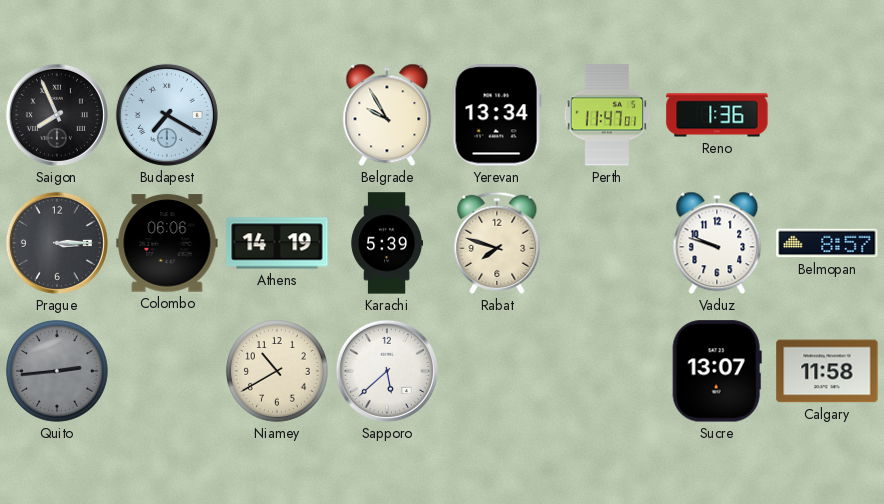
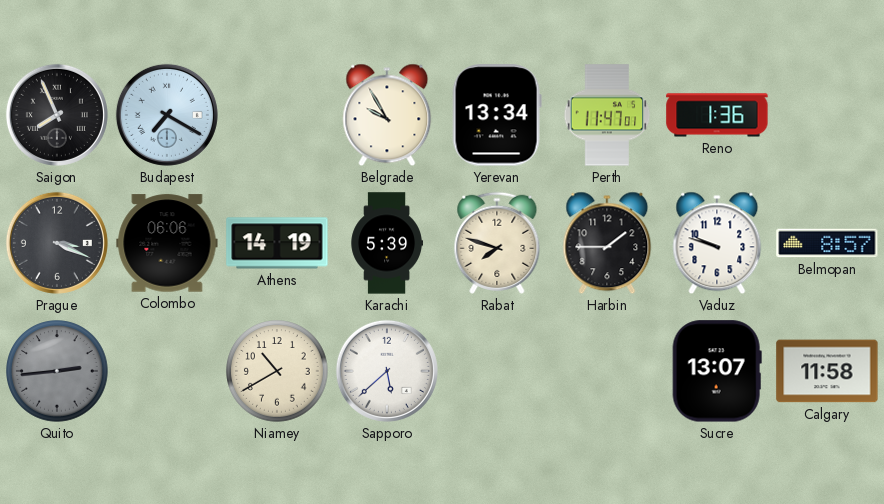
Prague: 3:15 -> 3:19 (57, 243)
Harbin: none -> 1:45 (607, 243)
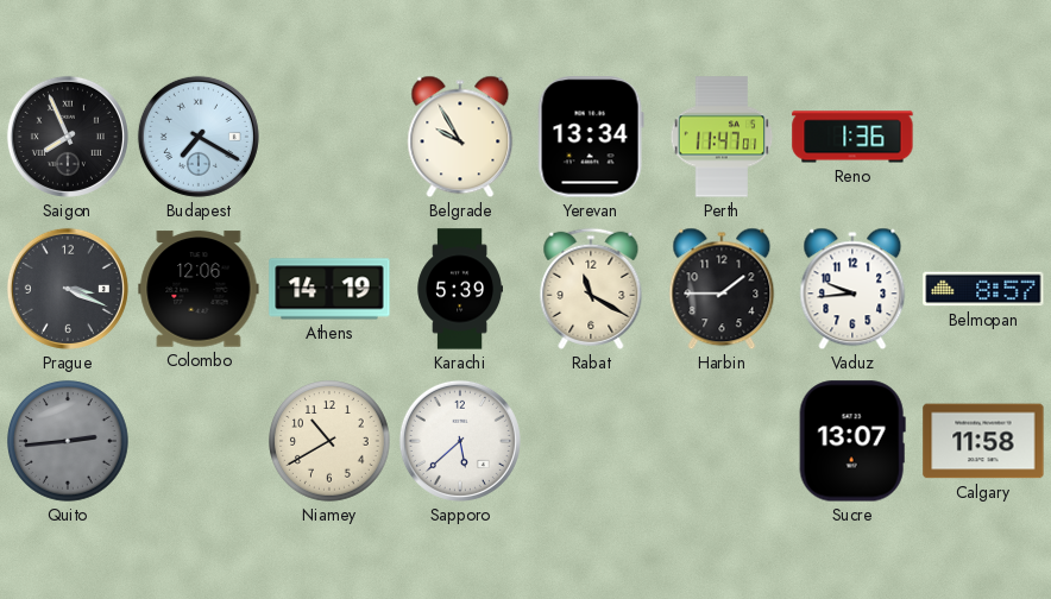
Colombo: 06:06 -> 12:06 (199, 289)
Rabat: 7:48 -> 11:20 (591, 289)
Vaduz: 9:48 -> 9:44 (852, 289)
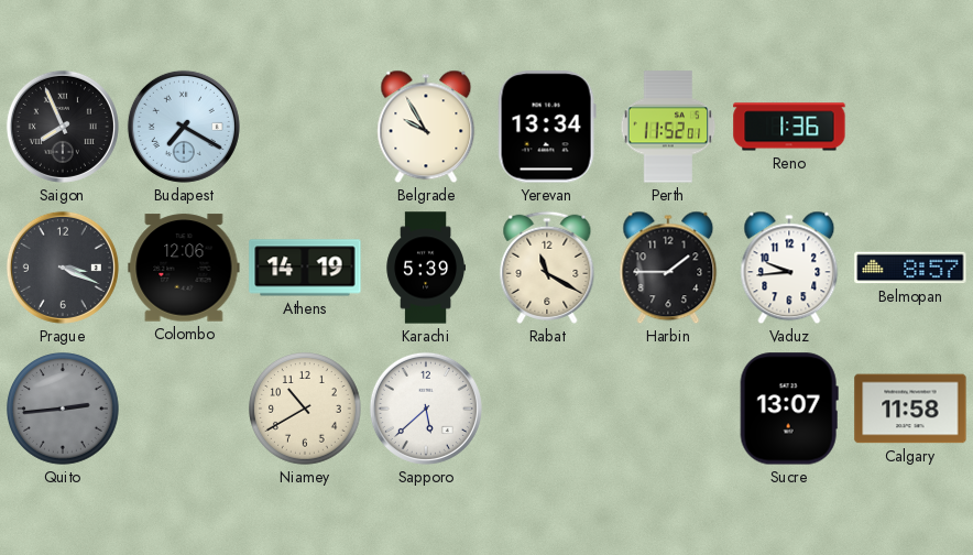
Perth: 11:47 -> 11:52 (668, 127)
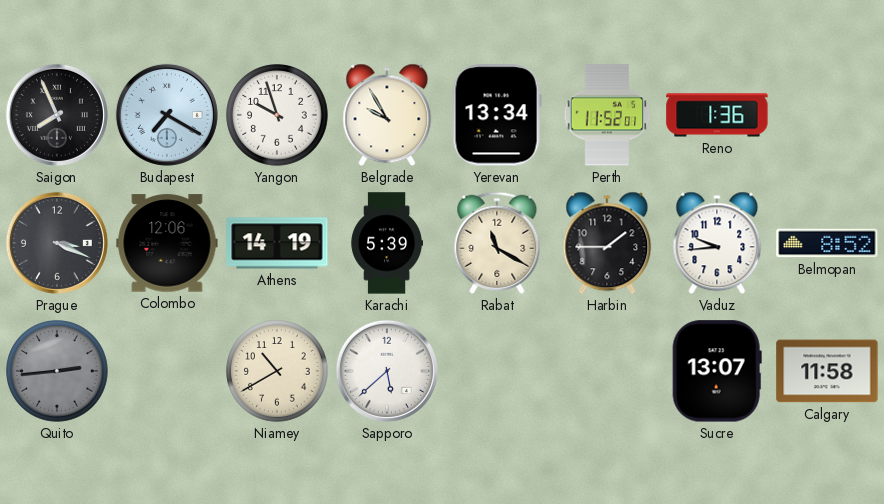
Yangon: none -> 9:57 (277, 115)
Belmopan: 8:57 -> 8:52 (827, 243)
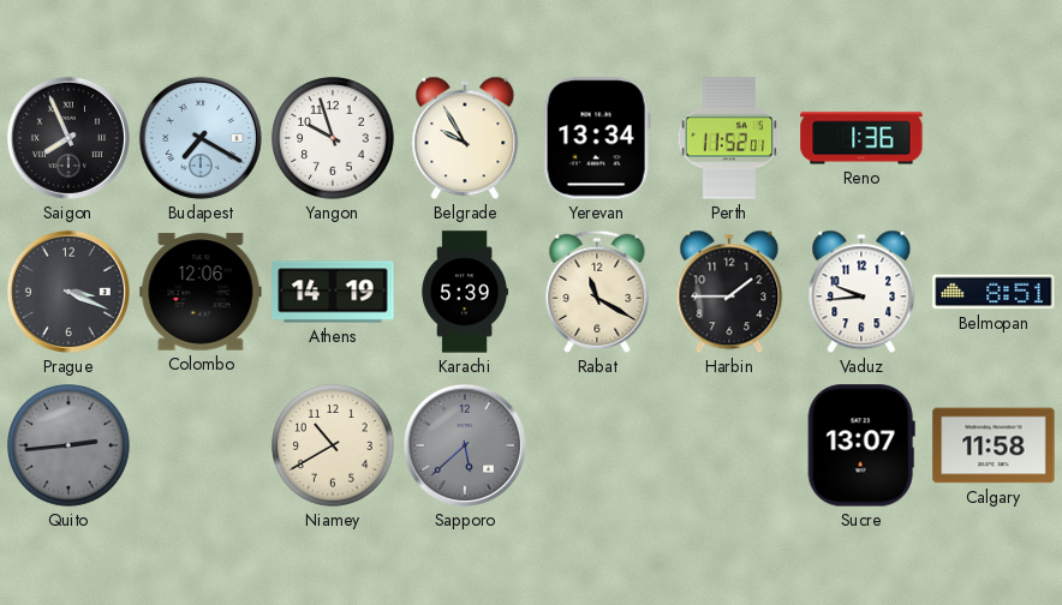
Belmopan: 8:52 -> 8:51 (994, 292)
Sapporo dial: white -> grey (465, 445)
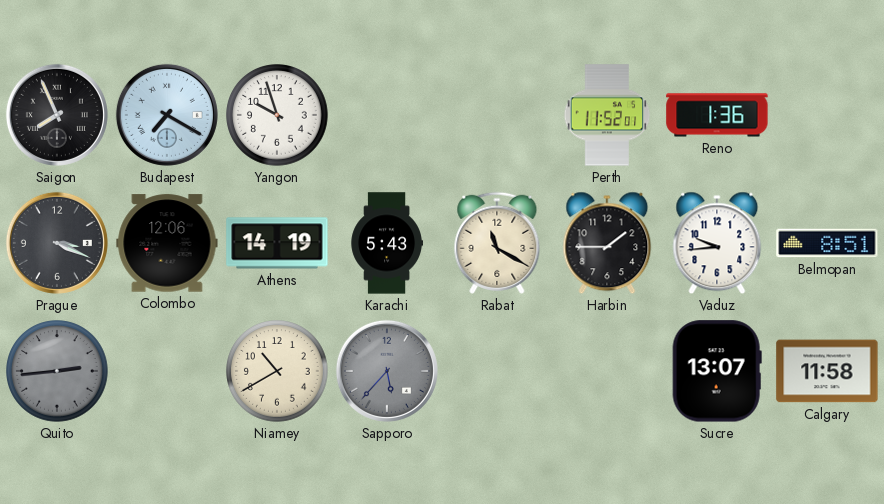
Belgrade: 9:55 -> none (465, 138)
Yerevan: 13:34 -> none (597, 138)
Karachi: 5:39 -> 5:43 (386, 243)
Sapporo: 5:38 -> 5:37 (387, 371)
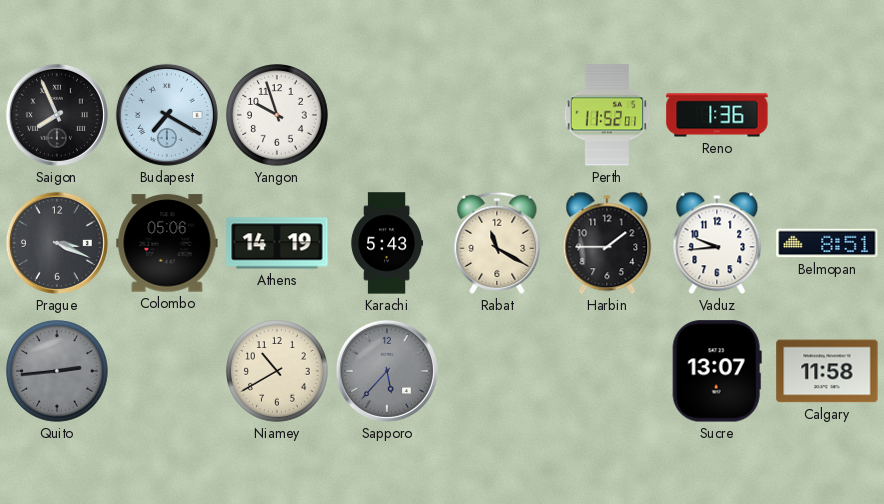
Colombo: 12:06 -> 05:06 (167, 243)
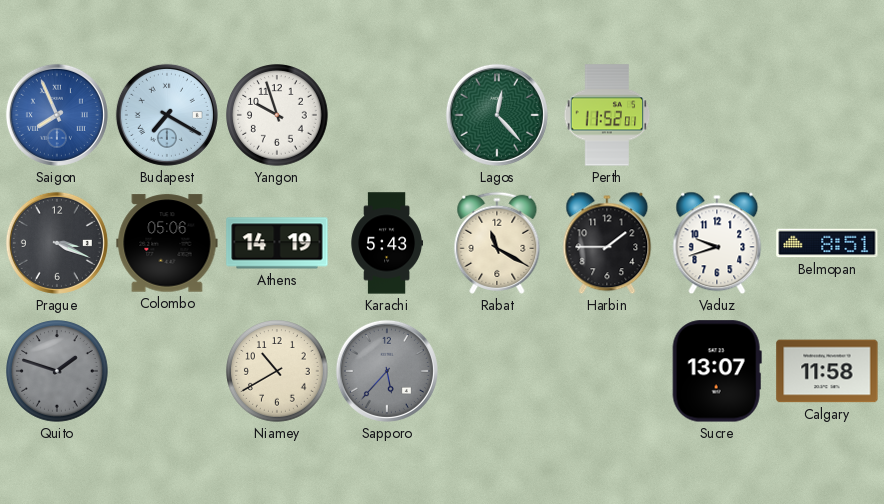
Saigon dial: black -> blue (57, 115)
Lagos: none -> 12:23 (497, 115)
Reno: 1:36 -> none (717, 115)
Vaduz: 9:44 -> 9:42 (717, 243)
Quito: 2:44 -> 1:48 (57, 371)
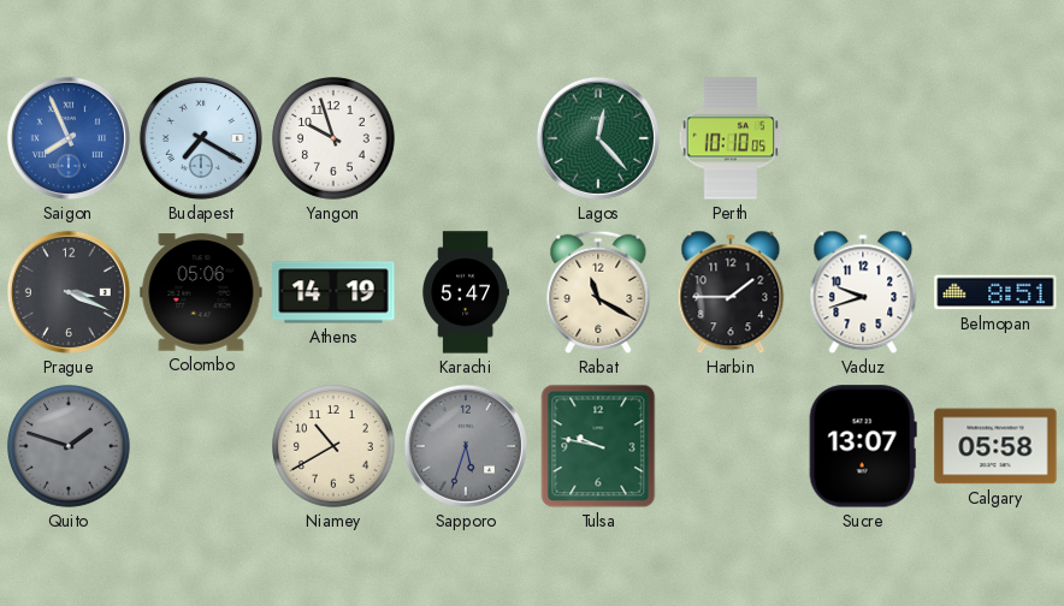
Perth: 11:52 -> 10:10 (731, 138)
Karachi: 5:43 -> 5:47 (465, 292)
Sapporo: 5:37 -> 5:33 (466, 446)
Tulsa: none -> 9:47 (598, 446)
Calgary: 11:58 -> 05:58 (995, 446)
